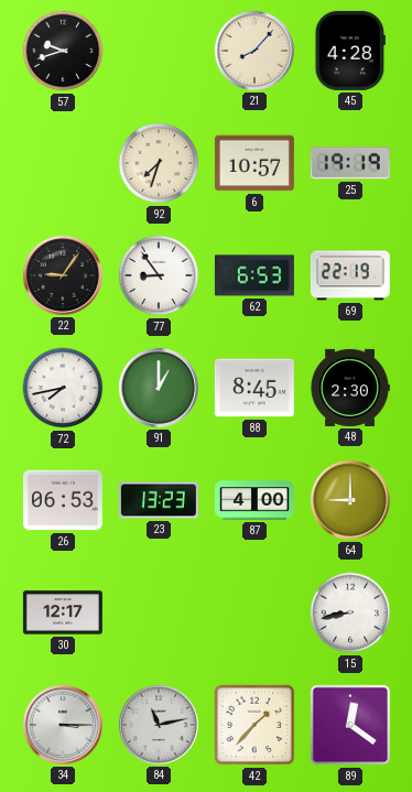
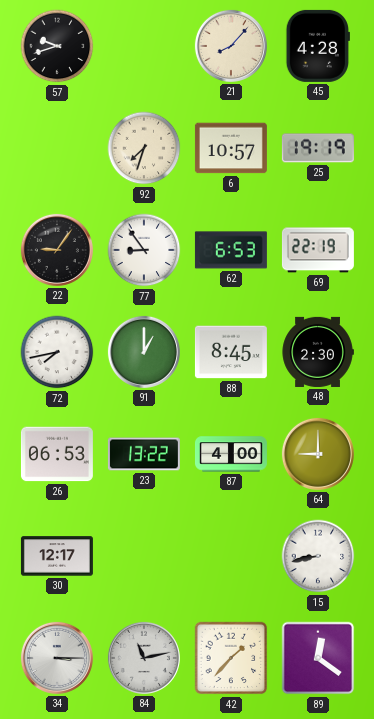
23: 13:23 -> 13:22 (144, 454)
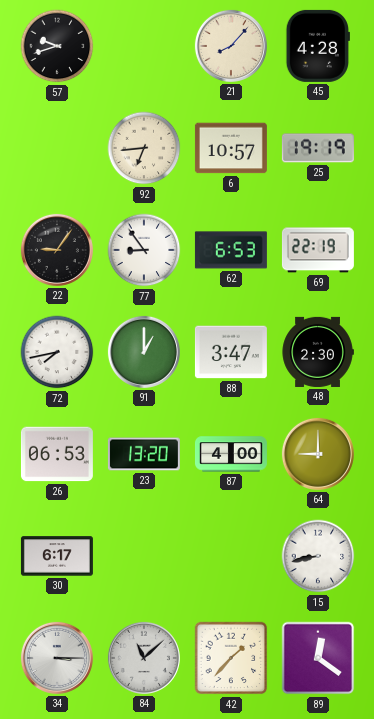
92: 7:33 -> 6:44 (144, 148)
88: 8:45 -> 3:47 (231, 352)
23: 13:22 -> 13:20 (144, 454)
30: 12:17 -> 6:17 (57, 556)
84: 11:13 -> 11:08 (144, 658)
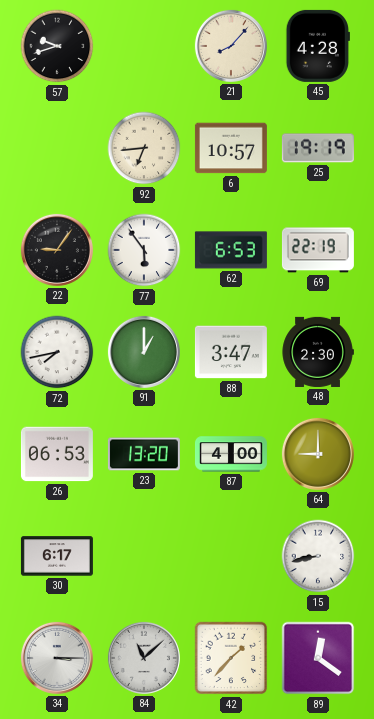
77: 8:54 -> 5:54 (144, 250)
